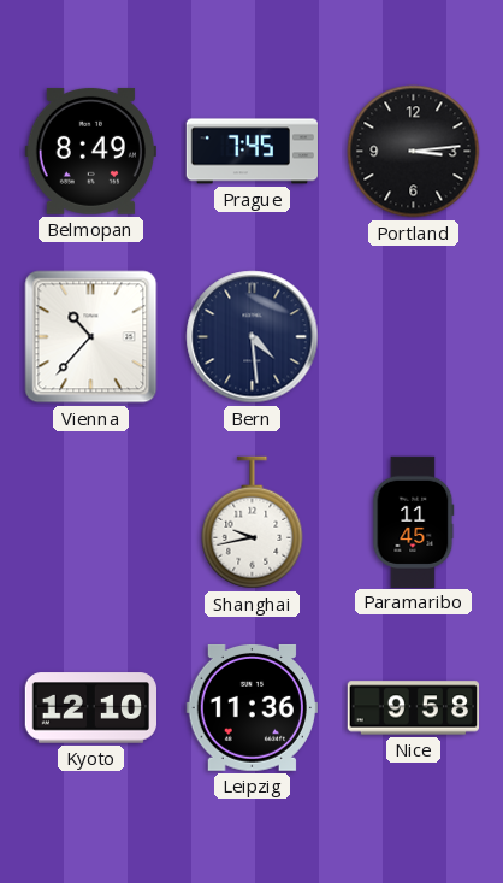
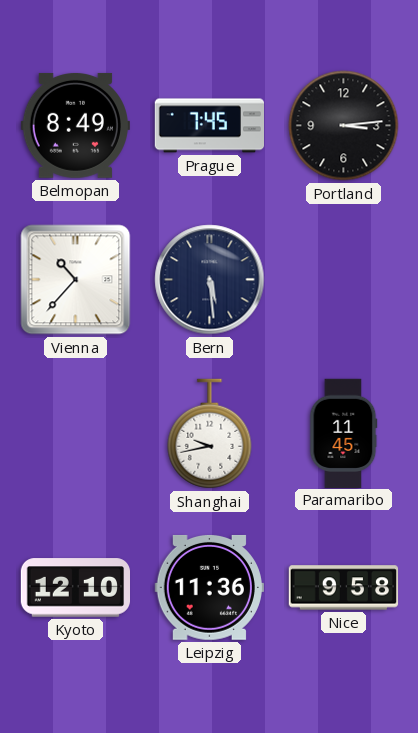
Bern: 4:29 -> 5:29 (210, 280)
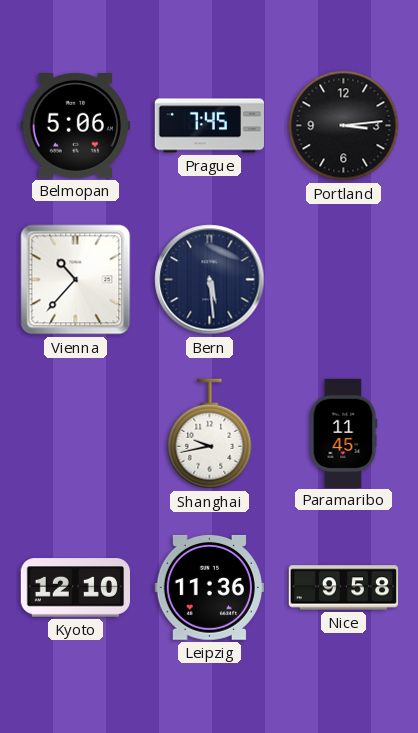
Belmopan: 8:49 -> 5:06 (75, 125)
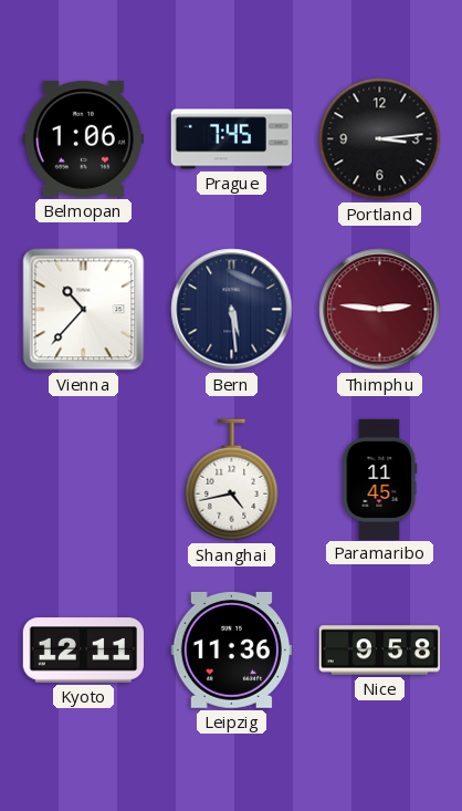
Belmopan: 5:06 -> 1:06 (83, 138)
Thimphu: none -> 2:46 (380, 310)
Shanghai: 9:43 -> 4:43 (232, 480)
Kyoto: 12:10 -> 12:11 (83, 651)
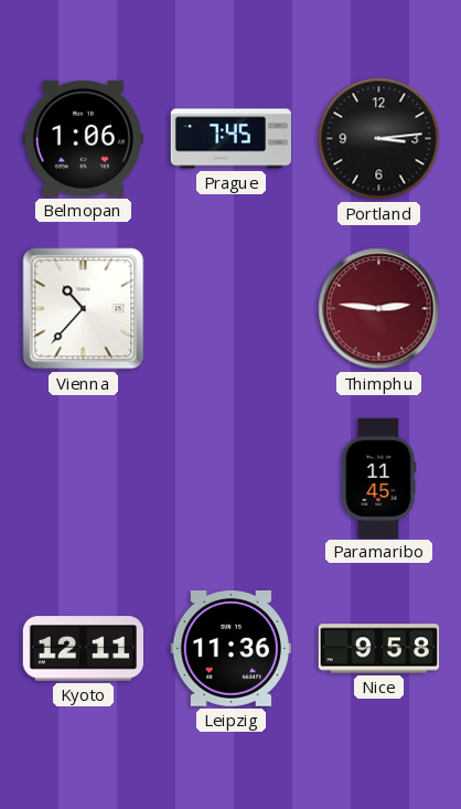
Bern: 5:29 -> none (232, 310)
Shanghai: 4:43 -> none (232, 480)
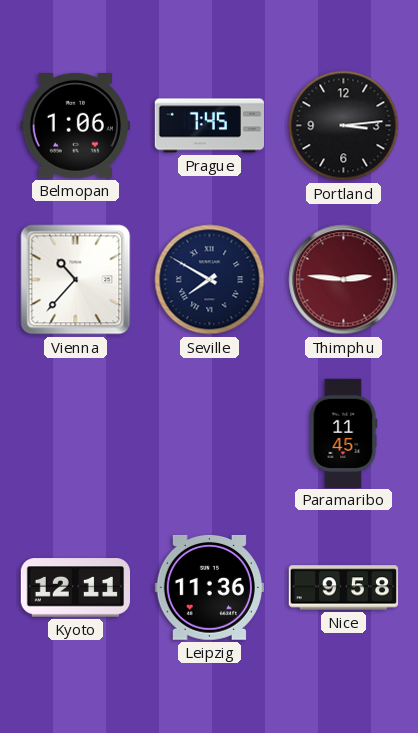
Seville: none -> 7:50 (210, 280)
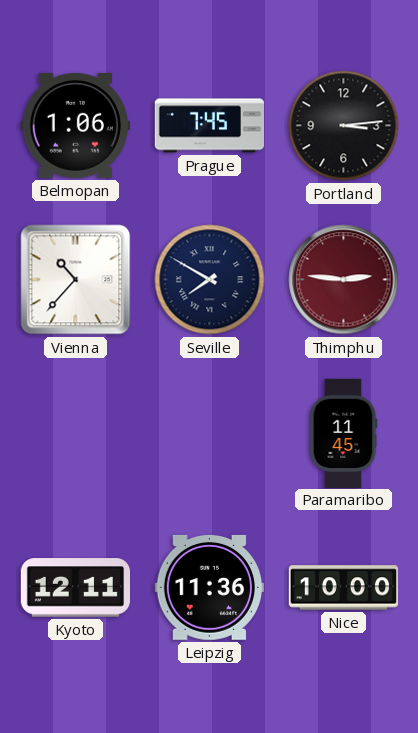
Nice: 9:58 -> 10:00 (344, 588)
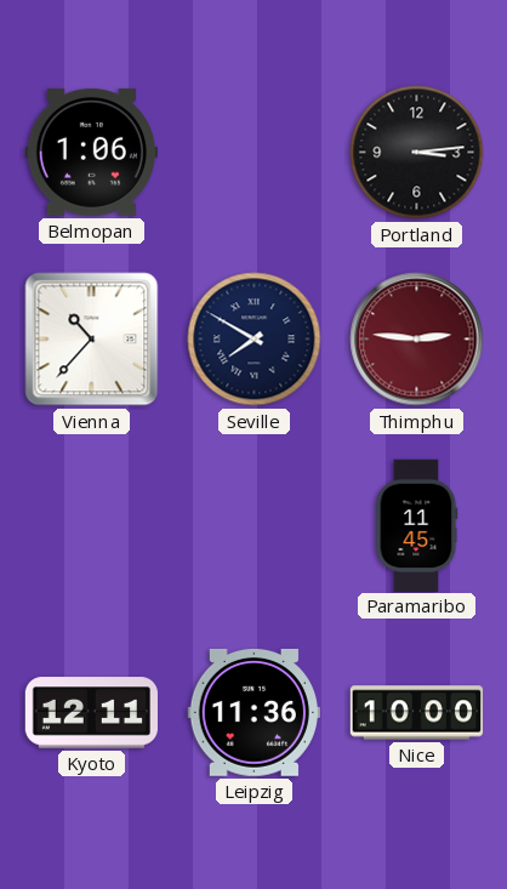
Prague: 7:45 -> none (210, 126)
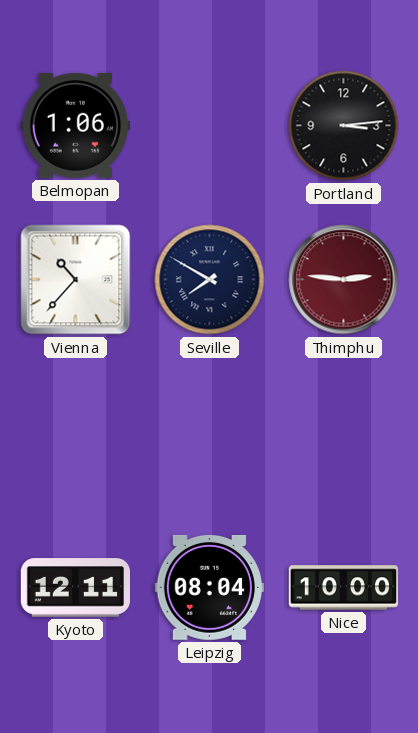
Paramaribo: 11:45 -> none (417, 525)
Leipzig: 11:36 -> 08:04 (209, 587)
